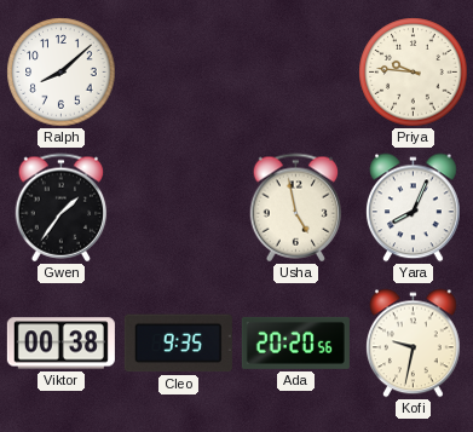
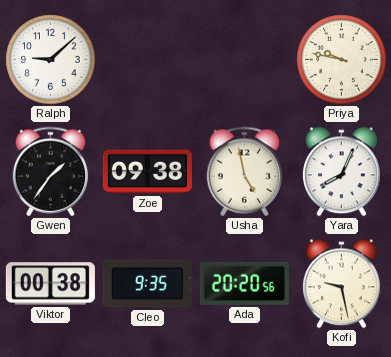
Ralph: 8:08 -> 9:08 (51, 60)
Priya: 9:46 -> 9:47 (342, 60)
Zoe: none -> 09:38 (147, 172)
Kofi: 9:32 -> 9:28 (342, 284)
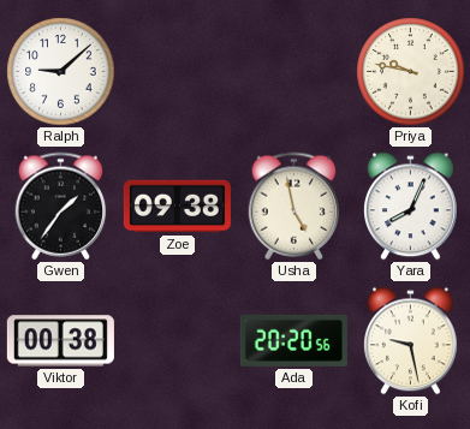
Cleo: 9:35 -> none (147, 284)
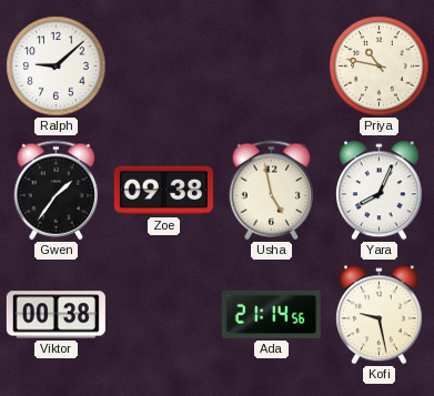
Priya: 9:47 -> 10:47 (380, 67)
Ada: 20:20 -> 21:14 (271, 314)
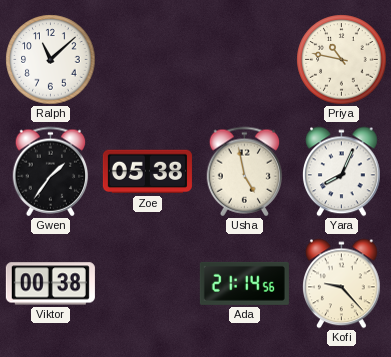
Ralph: 9:08 -> 11:08 (51, 60)
Zoe: 09:38 -> 05:38 (147, 172)
Kofi: 9:28 -> 9:23 (342, 284)
